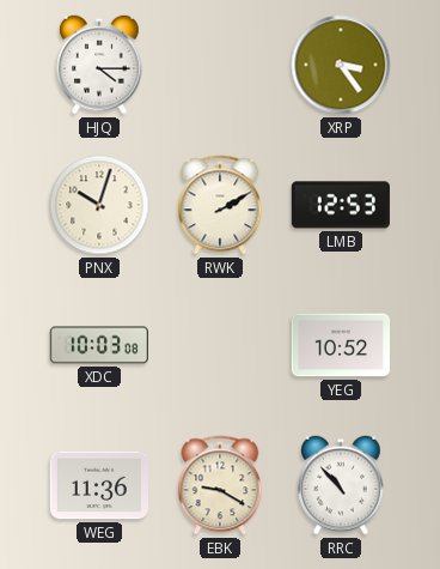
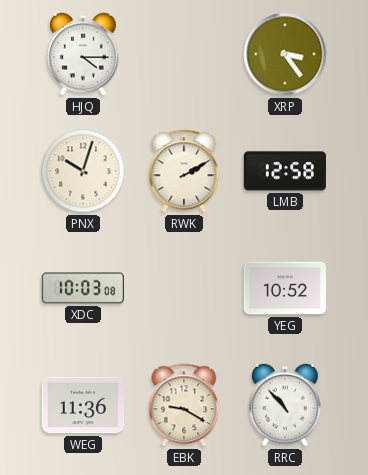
LMB: 12:53 -> 12:58 (285, 171)
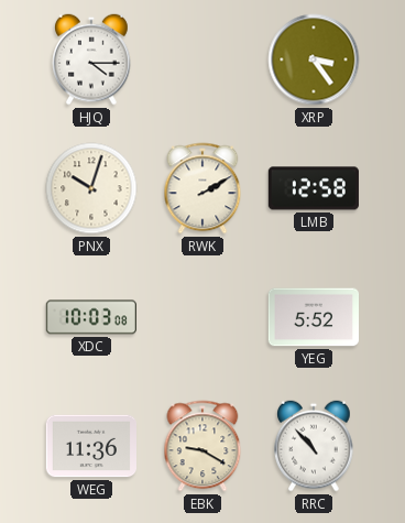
YEG: 10:52 -> 5:52 (313, 317)
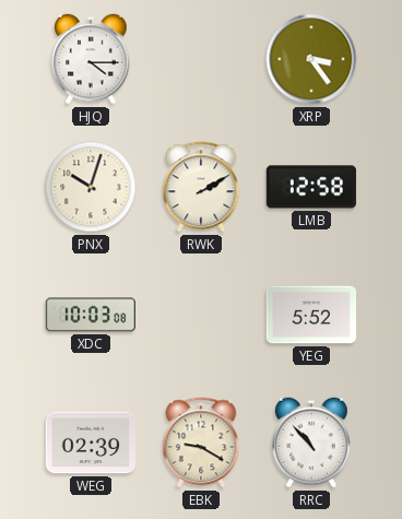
WEG: 11:36 -> 02:39 (90, 443)
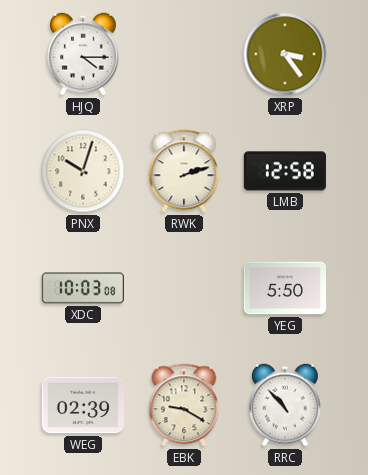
RWK: 2:10 -> 2:12 (184, 171)
YEG: 5:52 -> 5:50 (284, 288)
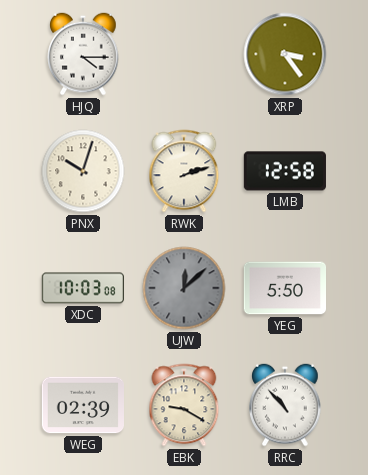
UJW: none -> 12:08 (184, 288)
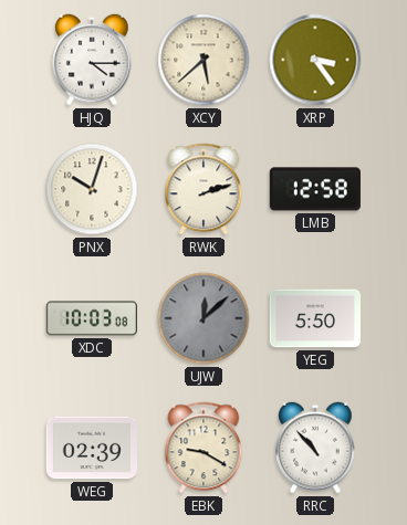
XCY: none -> 5:38 (203, 60)
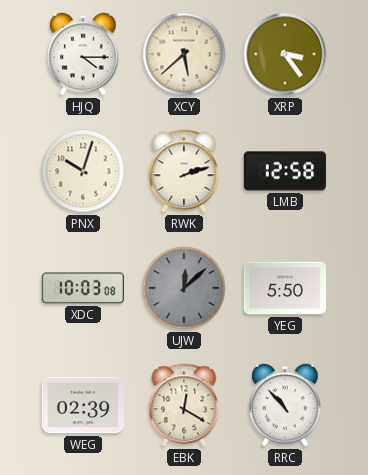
EBK: 9:20 -> 12:20 (184, 405)
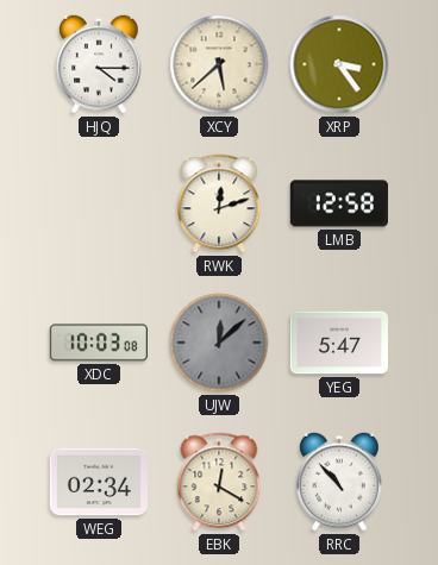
PNX: 10:03 -> none (83, 171)
RWK: 2:12 -> 12:12 (219, 203)
YEG: 5:50 -> 5:47 (338, 343)
WEG: 02:39 -> 02:34 (98, 482)
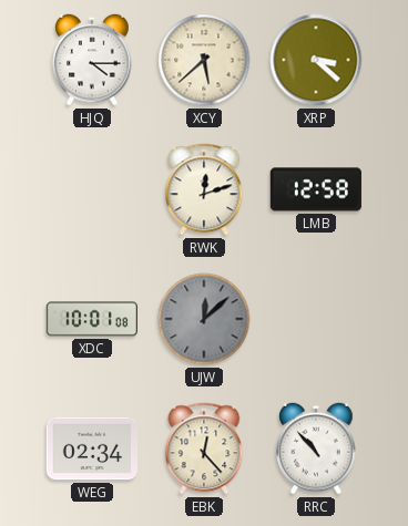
XRP: 3:24 -> 3:22 (316, 60)
XDC: 10:03 -> 10:01 (92, 319)
YEG: 5:47 -> none (338, 343)
EBK: 12:20 -> 12:23 (204, 448)
